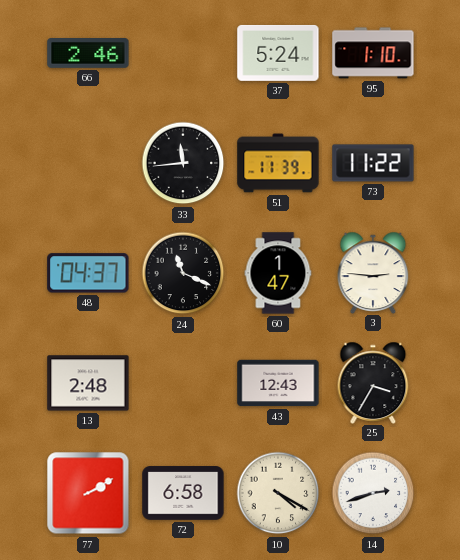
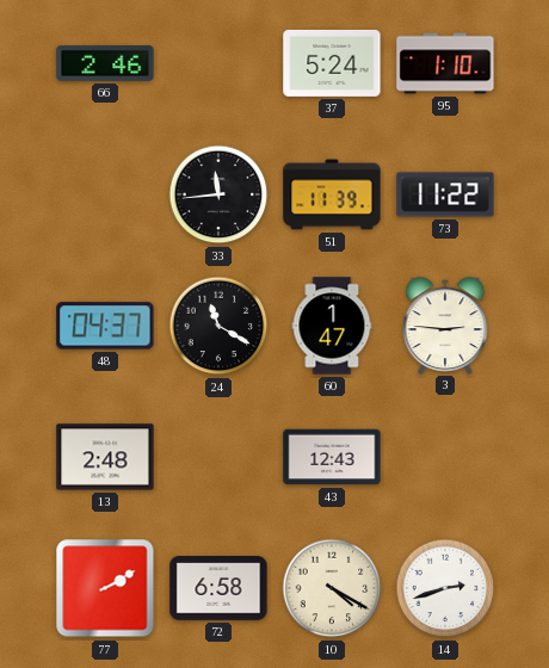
24: 11:19 -> 11:20 (218, 326)
25: 3:35 -> none (373, 382)
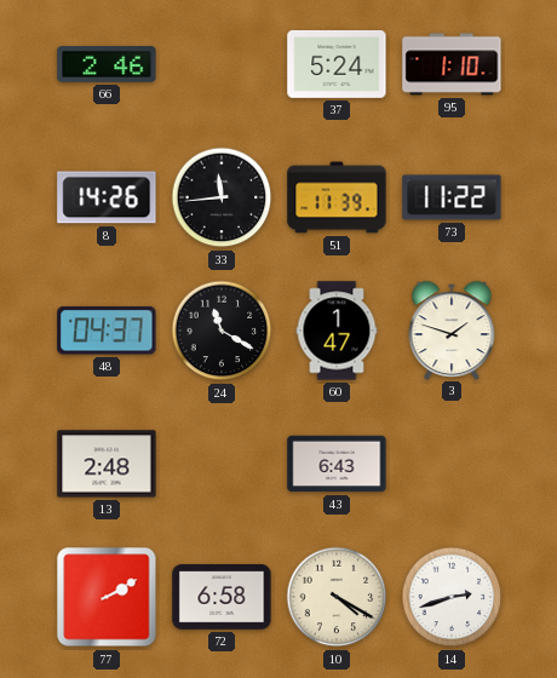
8: none -> 14:26 (107, 197)
3: 2:46 -> 1:48 (452, 329)
43: 12:43 -> 6:43 (337, 464)
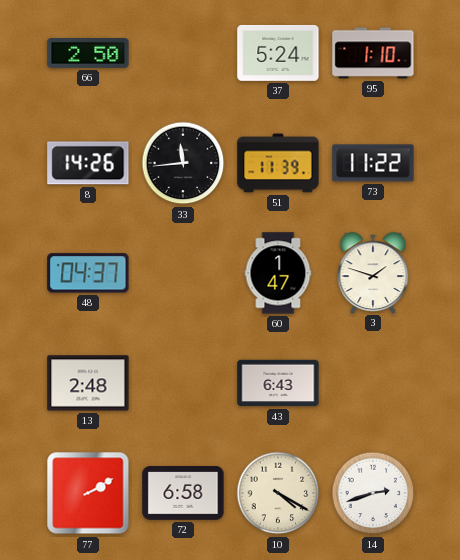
66: 2:46 -> 2:50 (88, 54)
24: 11:20 -> none (222, 331)
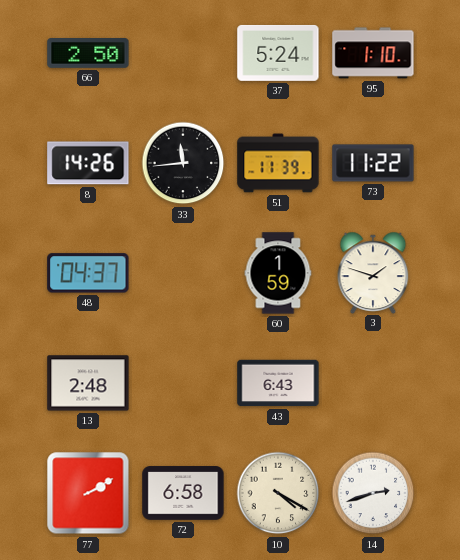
60: 1:47 -> 1:59 (278, 273)
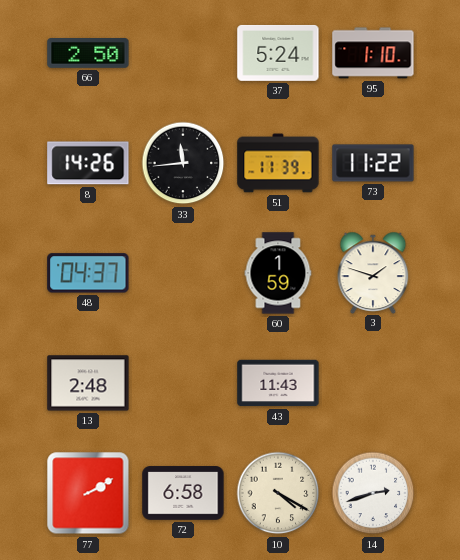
43: 6:43 -> 11:43 (278, 383)
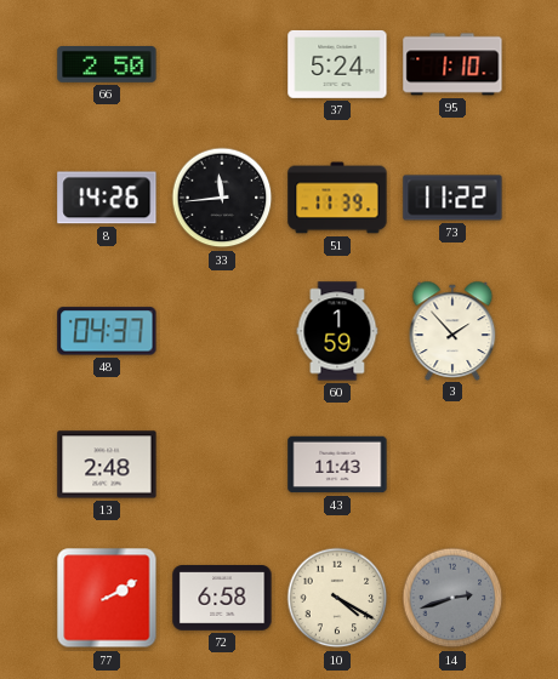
3: 1:48 -> 1:53 (452, 330)
14 dial: white -> grey (452, 598)
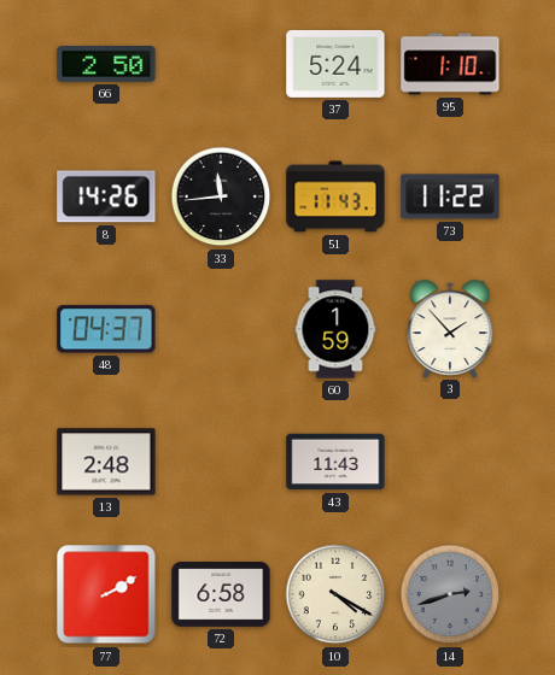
51: 11:39 -> 11:43 (335, 196)
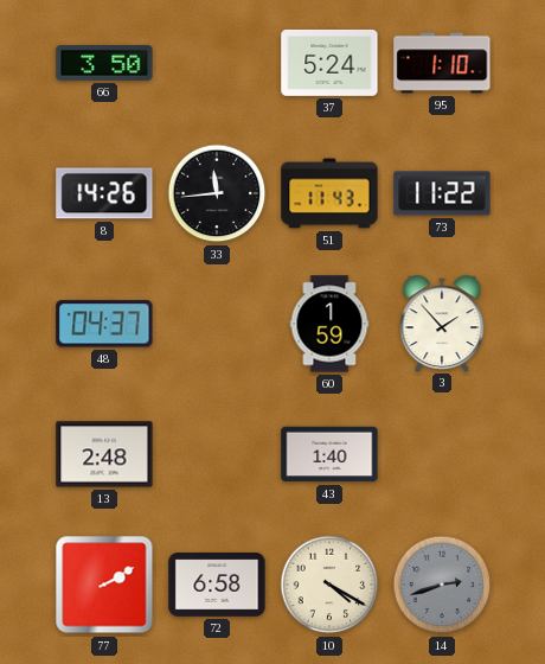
66: 2:50 -> 3:50 (104, 64)
43: 11:43 -> 1:40 (329, 454)
